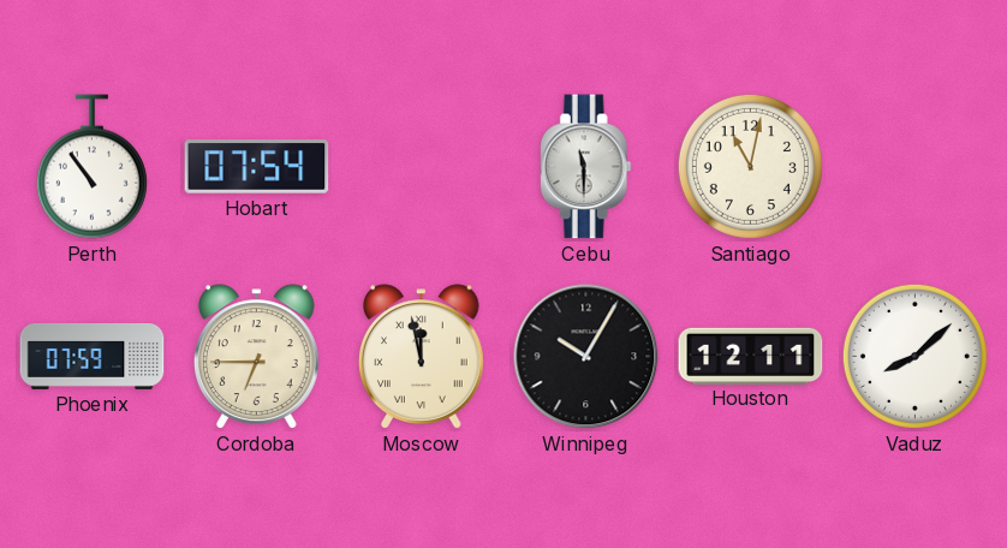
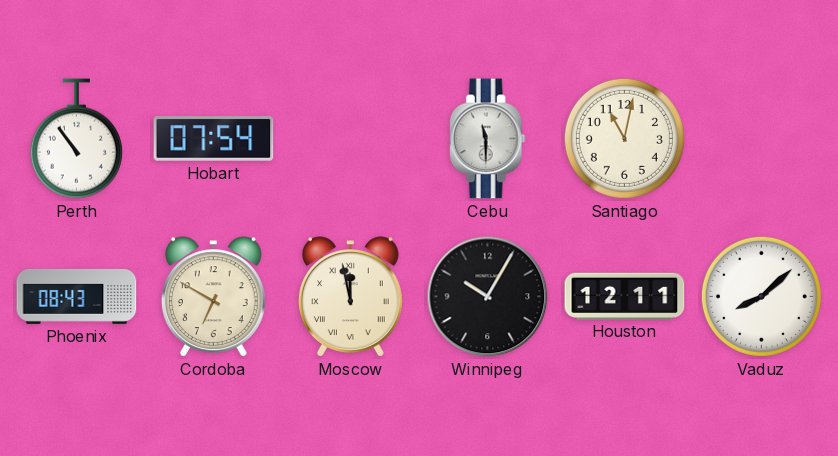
Phoenix: 07:59 -> 08:43 (77, 296)
Cordoba: 6:45 -> 6:50 (214, 297)
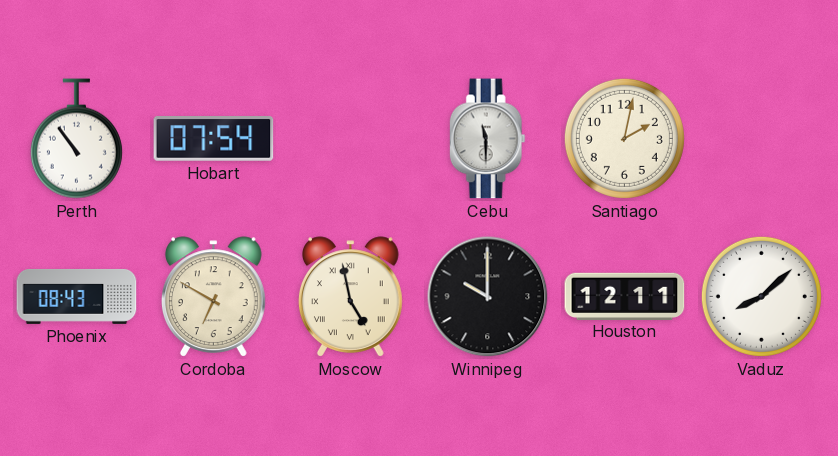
Santiago: 11:02 -> 2:02 (624, 138)
Moscow: 11:58 -> 4:58 (351, 297)
Winnipeg: 10:05 -> 10:00 (488, 297)
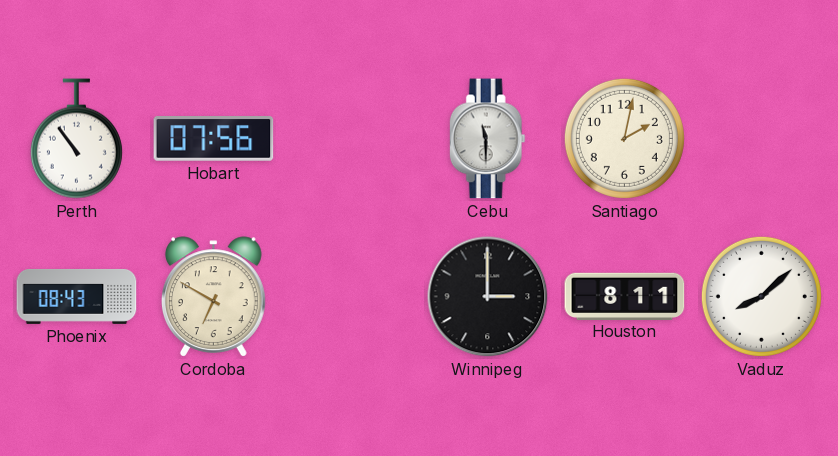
Hobart: 07:54 -> 07:56 (214, 139)
Moscow: 4:58 -> none (351, 297)
Winnipeg: 10:00 -> 3:00 (488, 297)
Houston: 12:11 -> 8:11 (625, 296)
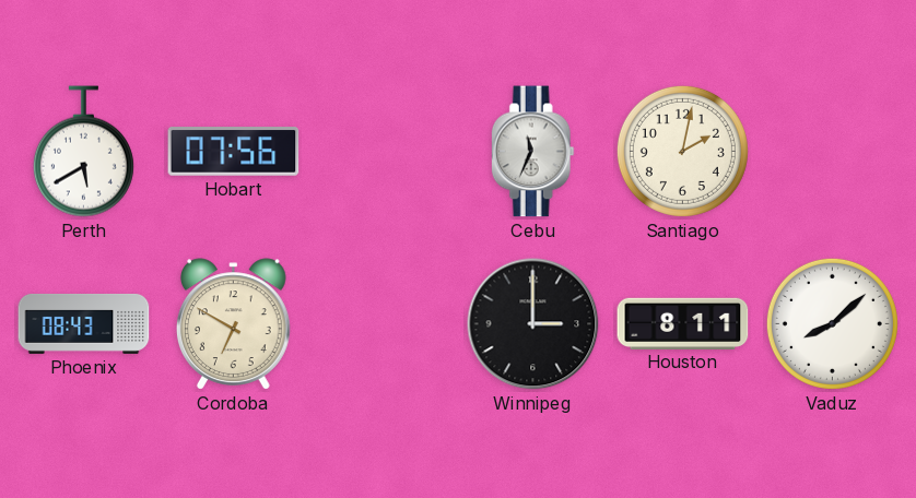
Perth: 10:54 -> 5:40 (83, 152)
Cebu: 11:30 -> 11:34 (532, 152)
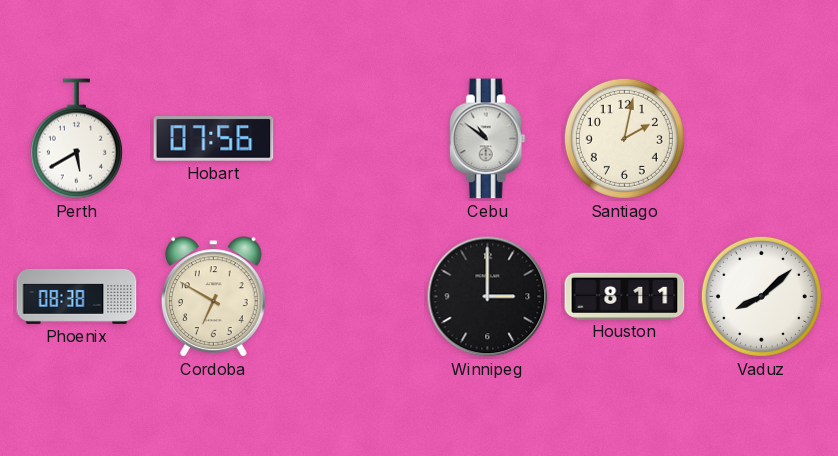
Cebu: 11:34 -> 10:51 (487, 139)
Phoenix: 08:43 -> 08:38 (77, 296)
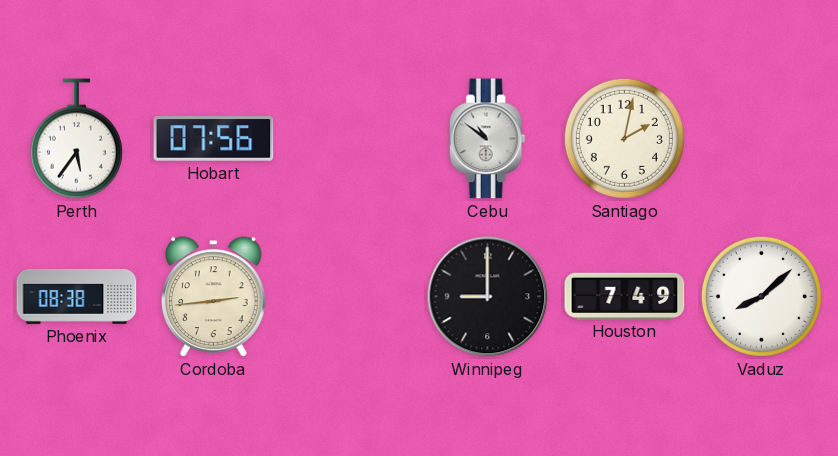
Perth: 5:40 -> 5:36 (76, 139)
Cordoba: 6:50 -> 2:44 (214, 297)
Winnipeg: 3:00 -> 9:00 (488, 297)
Houston: 8:11 -> 7:49 (625, 296)
